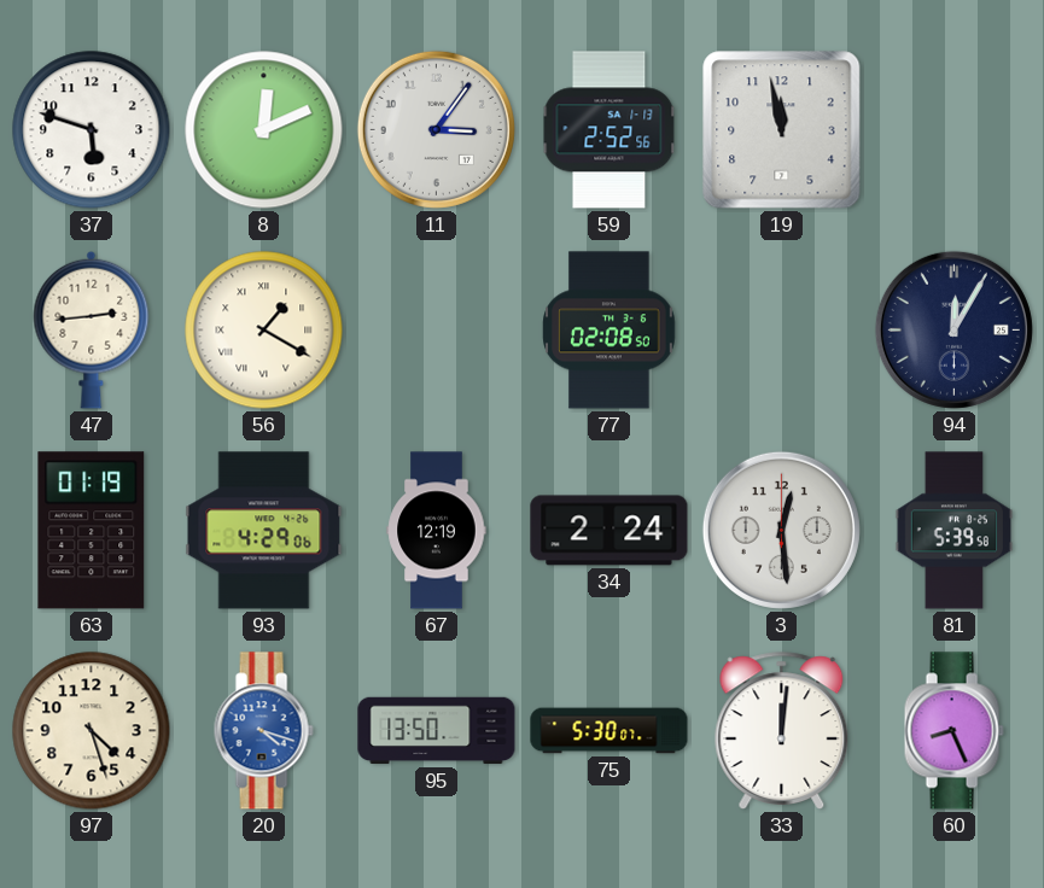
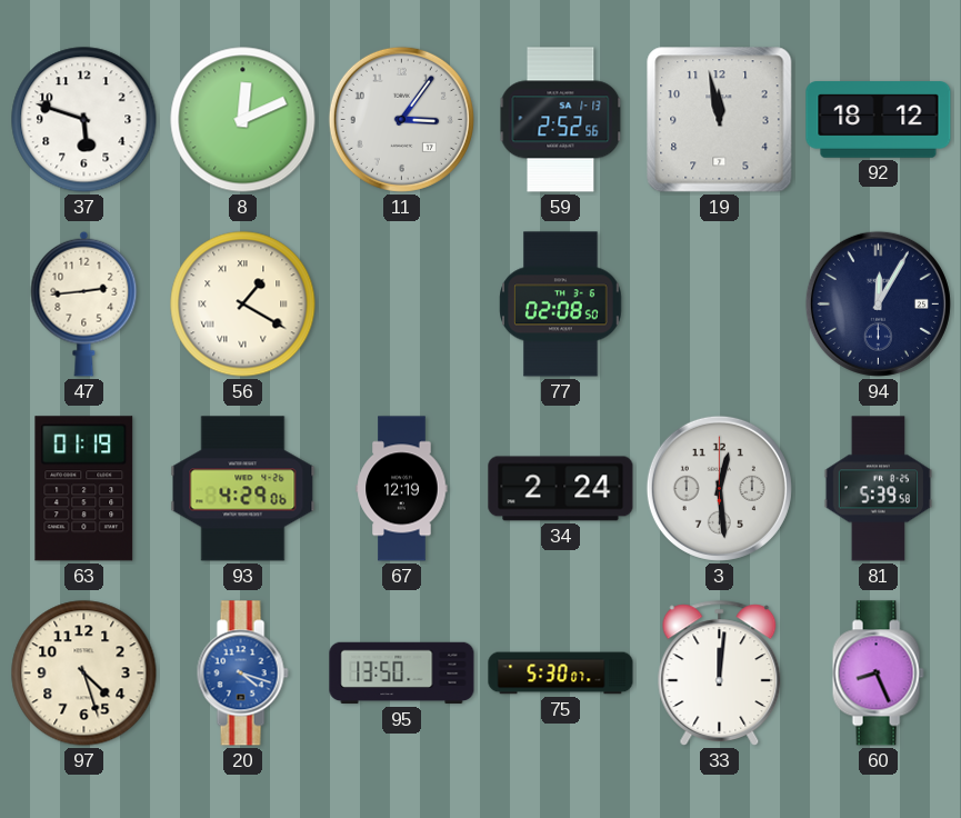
92: none -> 18:12 (879, 120)
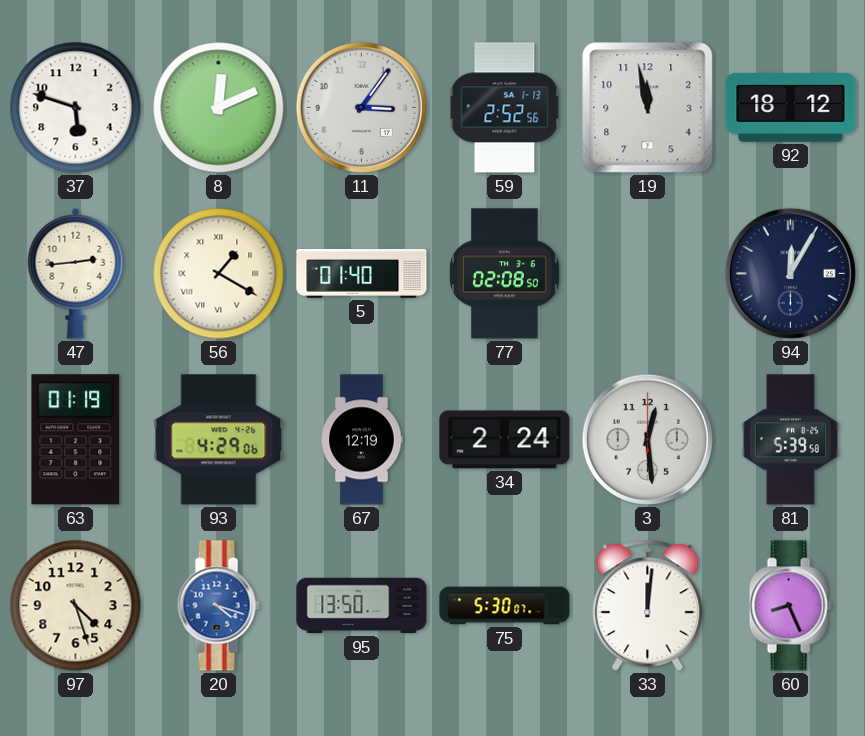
5: none -> 01:40 (362, 274)
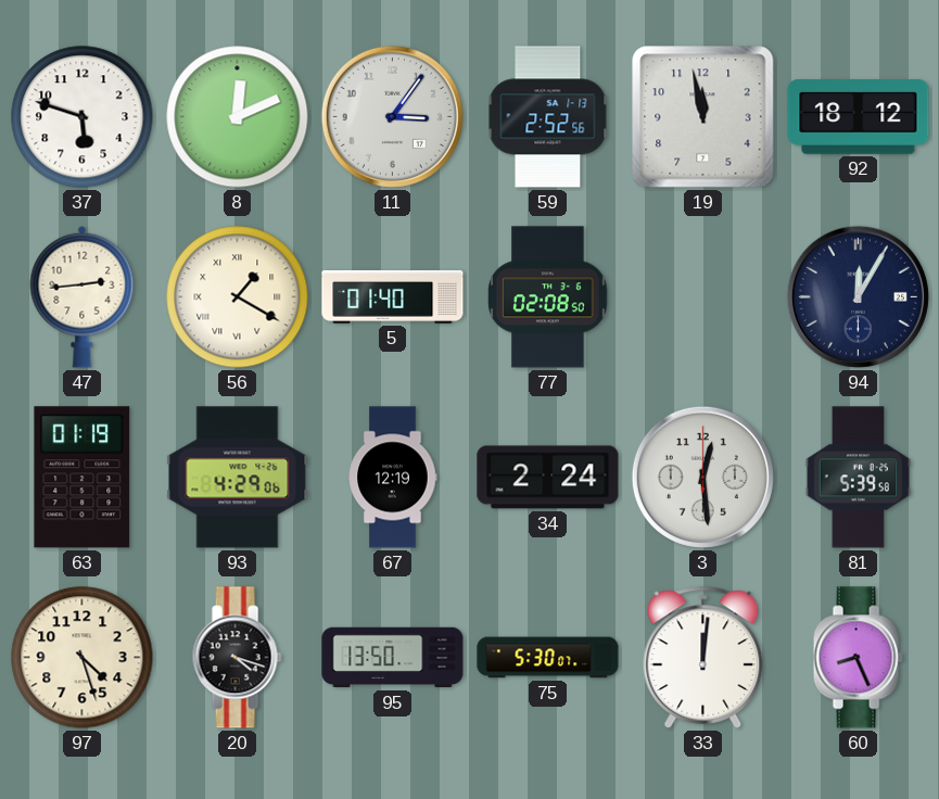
20 dial: blue -> black (237, 658)
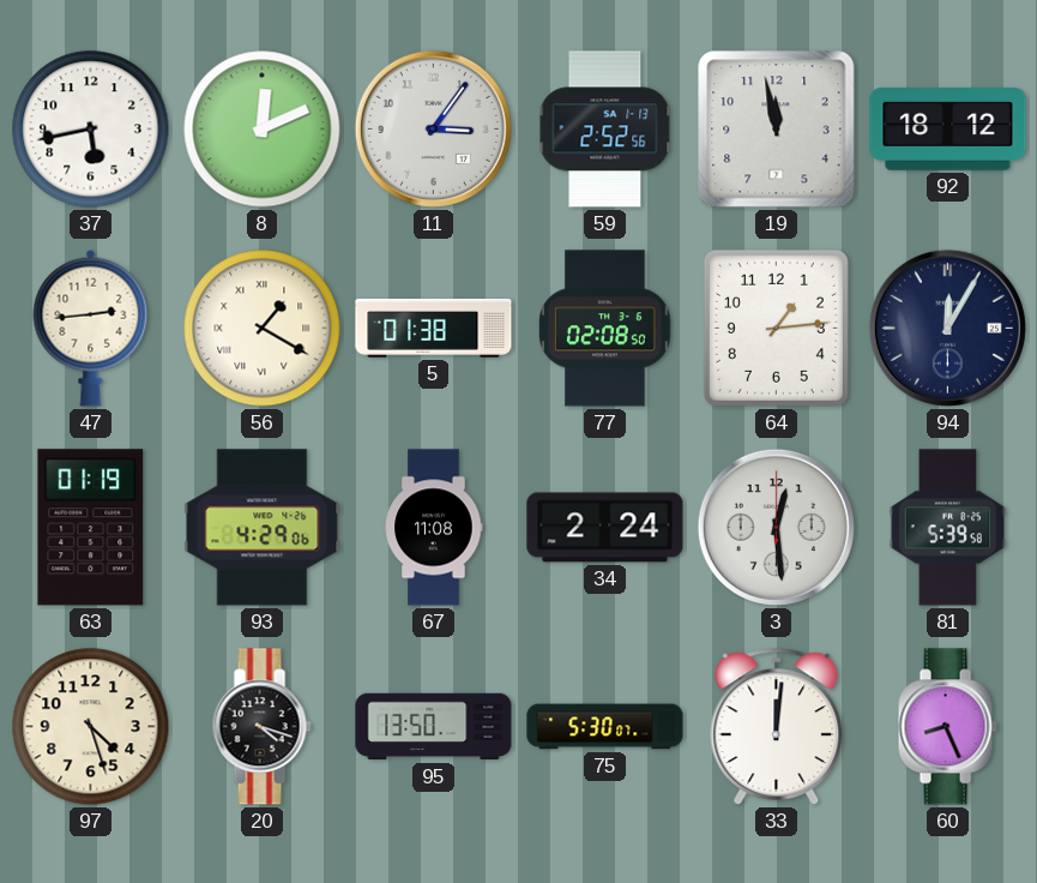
37: 5:48 -> 5:43 (91, 130)
5: 01:40 -> 01:38 (434, 329)
64: none -> 1:14 (776, 328)
67: 12:19 -> 11:08 (434, 528)
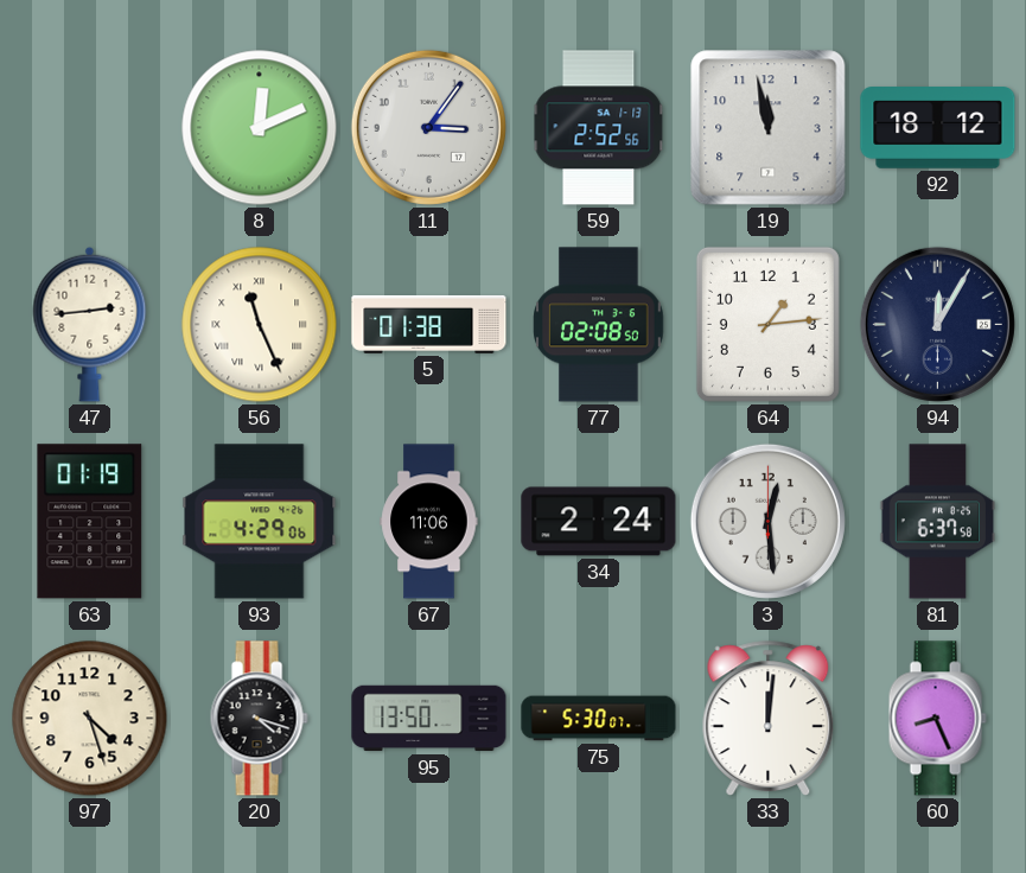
37: 5:43 -> none (91, 130)
56: 1:20 -> 11:26 (260, 325)
67: 11:08 -> 11:06 (429, 522)
81: 5:39 -> 6:37 (938, 522)
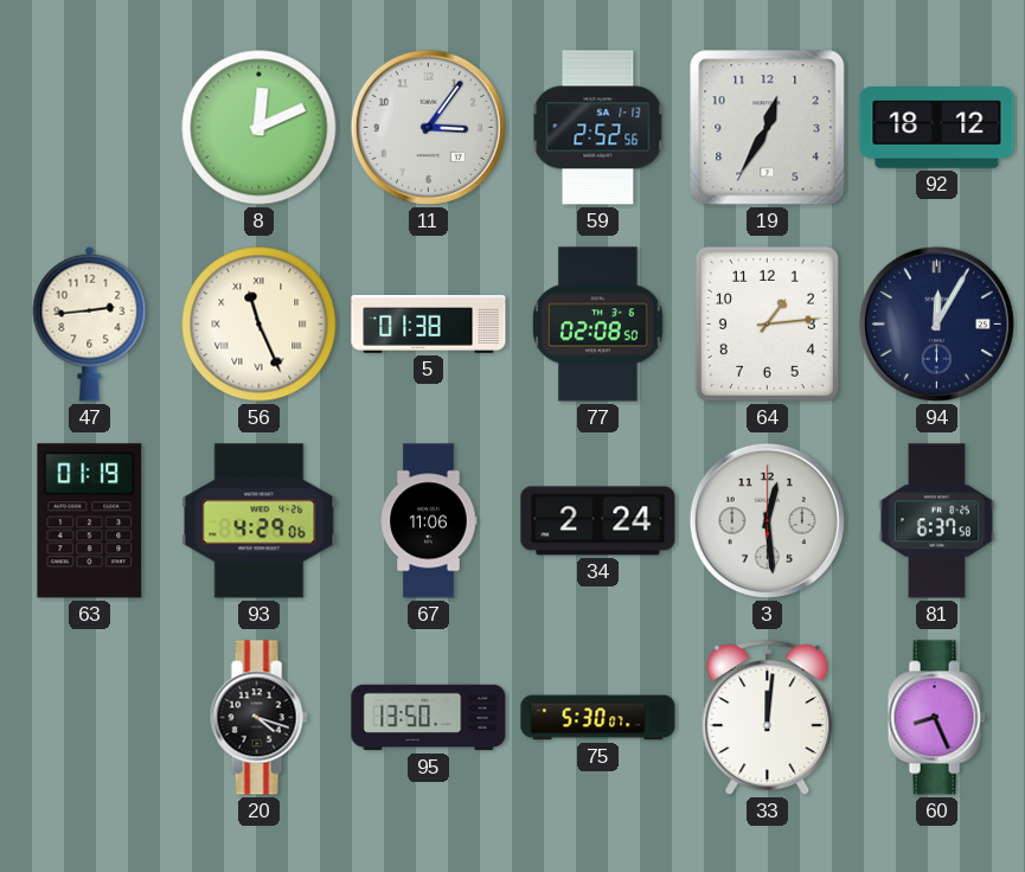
19: 11:58 -> 12:35 (768, 128)
97: 4:27 -> none (90, 719)
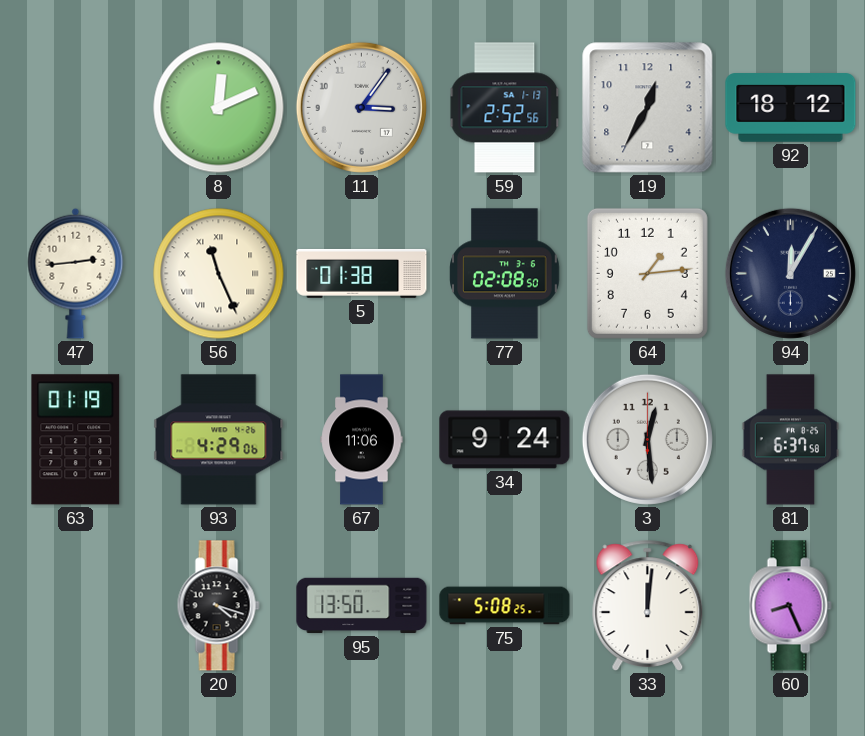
34: 2:24 -> 9:24 (505, 440)
75: 5:30 -> 5:08 (505, 606)
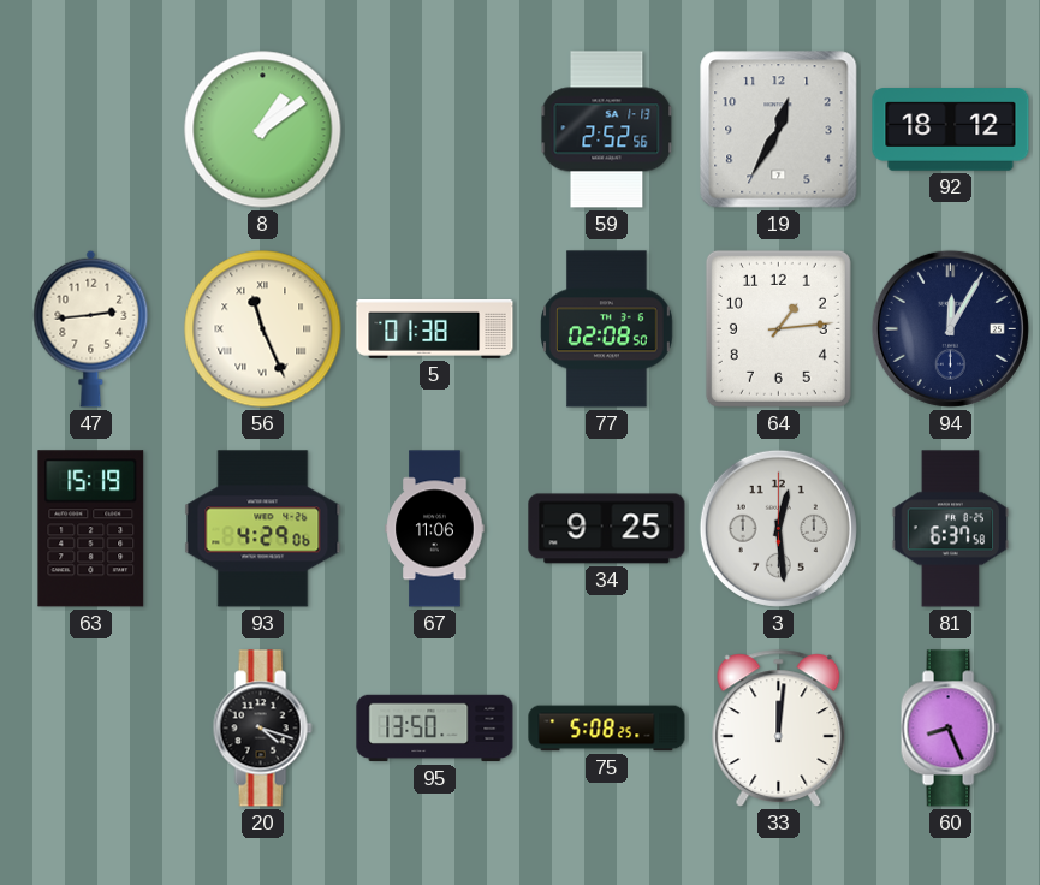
8: 12:11 -> 1:09 (263, 130)
11: 3:06 -> none (361, 107)
63: 01:19 -> 15:19 (91, 529)
34: 9:24 -> 9:25 (607, 529)
